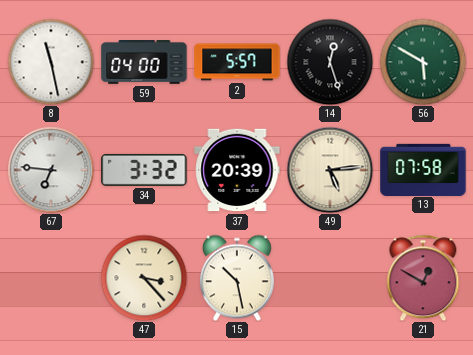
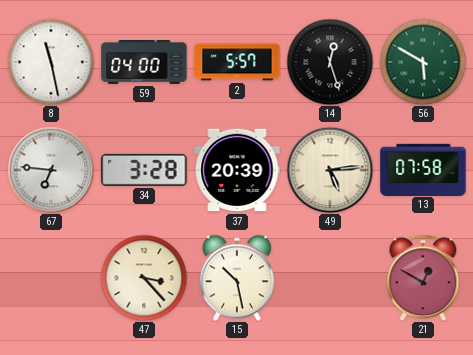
34: 3:32 -> 3:28 (144, 170)
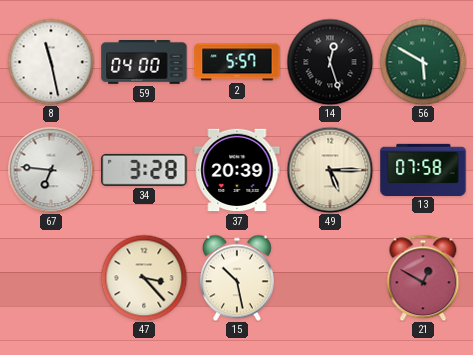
49: 5:14 -> 5:15 (330, 170)
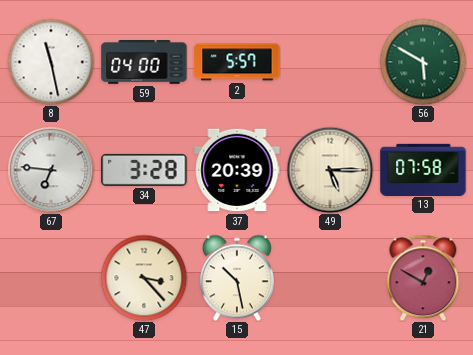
14: 12:27 -> none (330, 62)
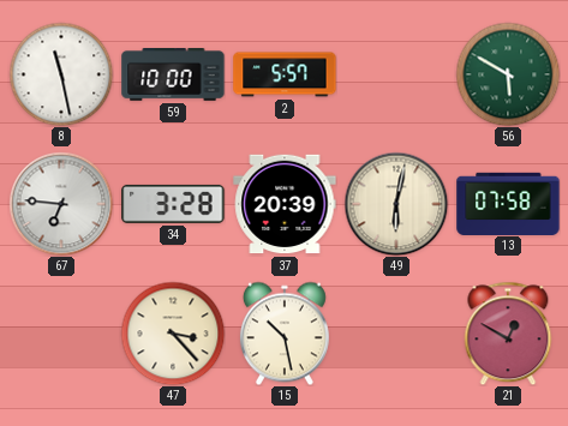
59: 04:00 -> 10:00 (173, 76)
49: 5:15 -> 6:02 (396, 204)
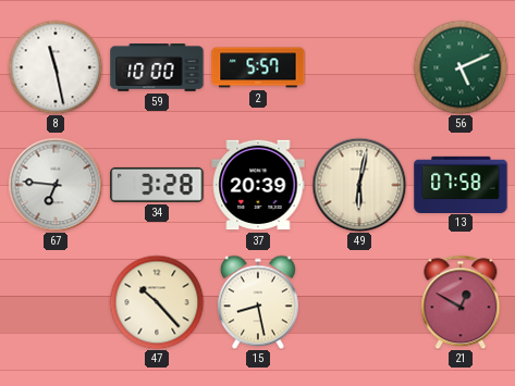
56: 5:50 -> 5:11 (461, 67)
47: 3:23 -> 10:23 (157, 302)
15: 10:28 -> 8:28 (258, 302)
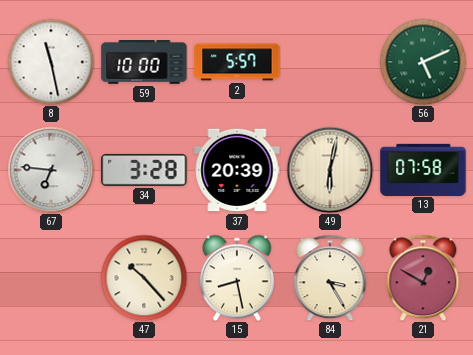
84: none -> 3:25 (330, 278)
